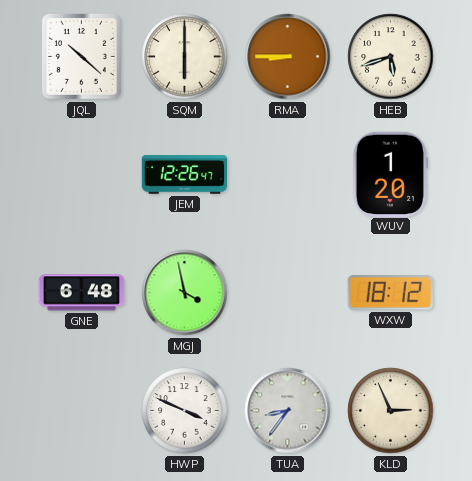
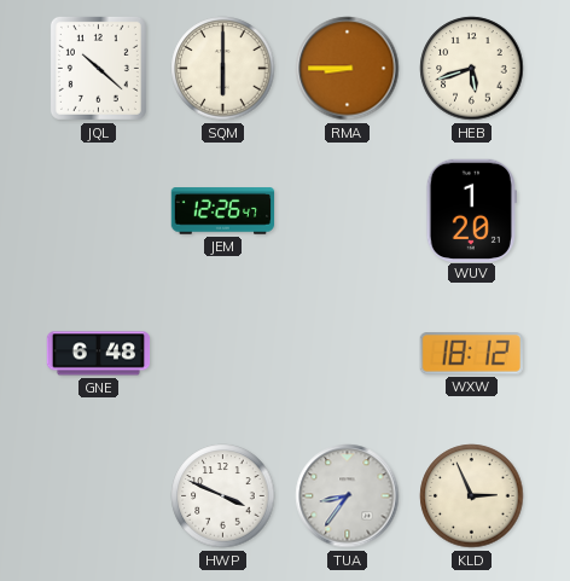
MGJ: 3:58 -> none (185, 293)
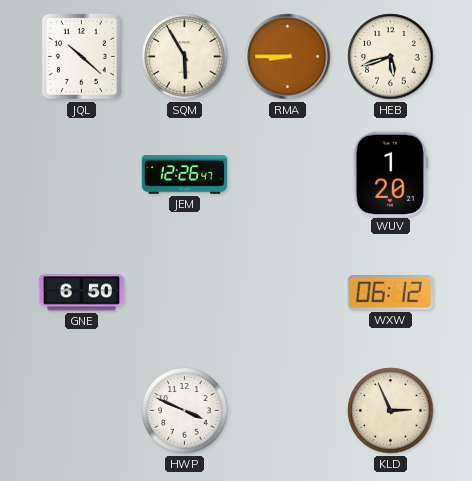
SQM: 6:00 -> 5:55 (185, 57)
GNE: 6:48 -> 6:50 (82, 293)
WXW: 18:12 -> 06:12 (390, 293)
TUA: 8:36 -> none (348, 496)
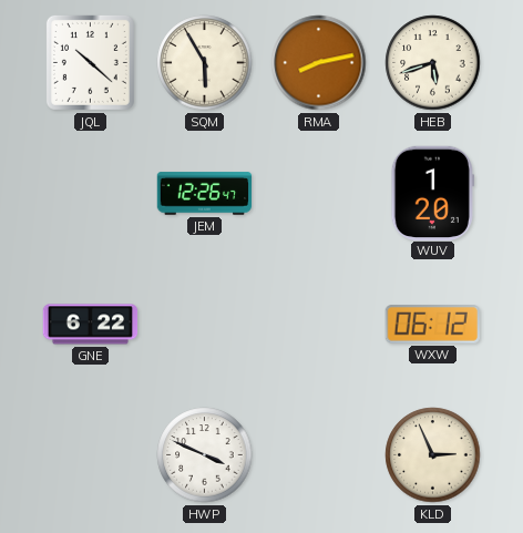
RMA: 8:45 -> 8:13 (319, 63)
GNE: 6:50 -> 6:22 (91, 325)
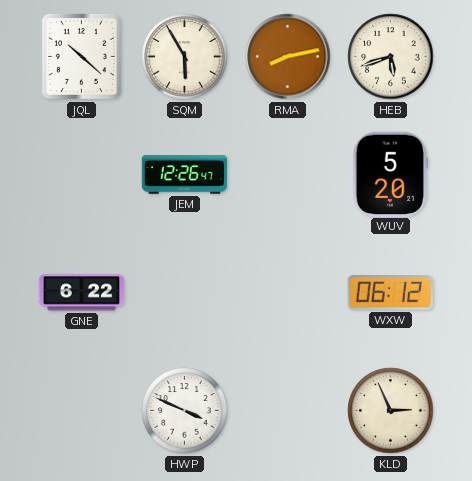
WUV: 1:20 -> 5:20 (390, 174)
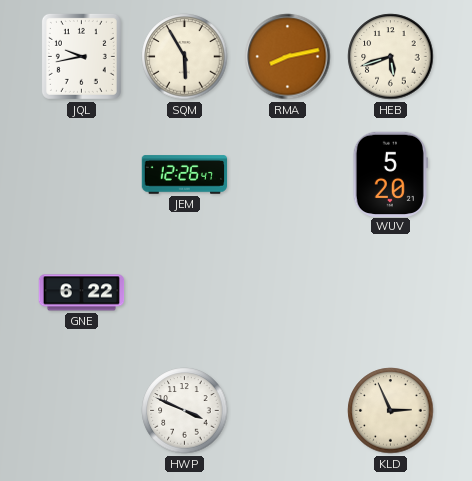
JQL: 10:22 -> 9:43 (81, 56)
WXW: 06:12 -> none (390, 293)
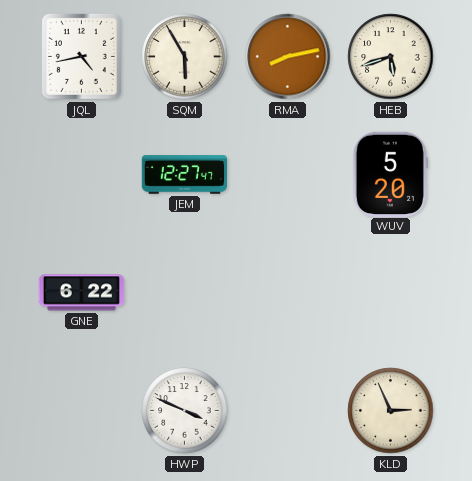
JQL: 9:43 -> 4:43 (81, 56)
JEM: 12:26 -> 12:27 (185, 175)
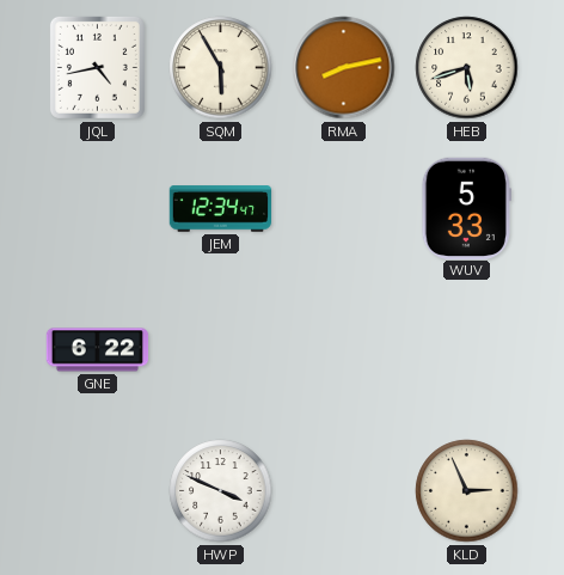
JEM: 12:27 -> 12:34 (221, 209)
WUV: 5:20 -> 5:33 (466, 208)
